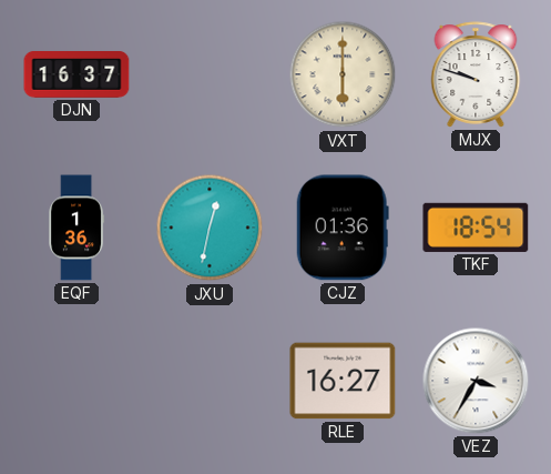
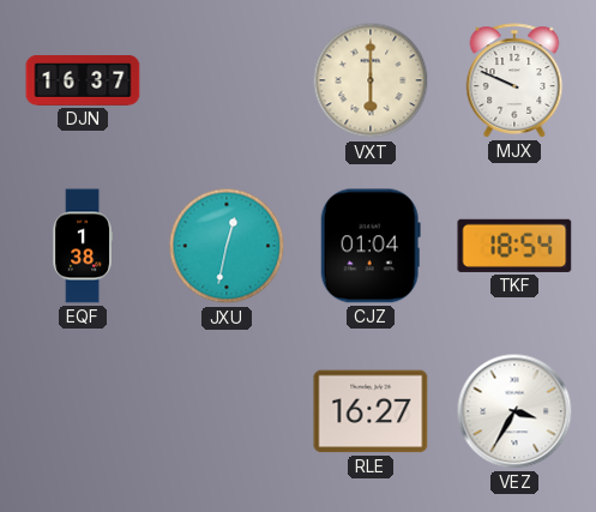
MJX: 9:48 -> 9:49 (514, 80)
EQF: 1:36 -> 1:38 (82, 246)
CJZ: 01:36 -> 01:04 (371, 246)
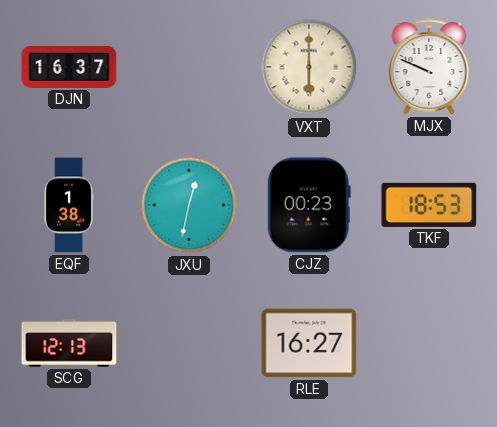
CJZ: 01:04 -> 00:23 (309, 205)
TKF: 18:54 -> 18:53 (429, 205)
SCG: none -> 12:13 (69, 343)
VEZ: 3:35 -> none (514, 411)
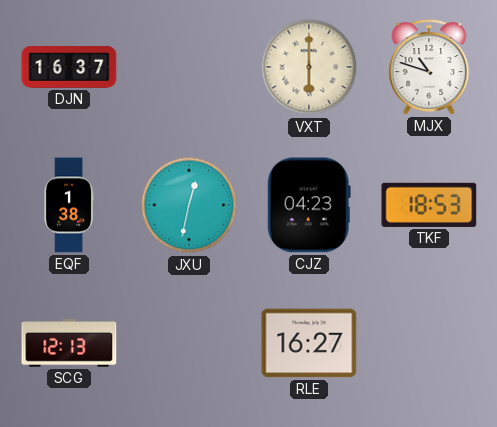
MJX: 9:49 -> 10:48 (429, 67)
CJZ: 00:23 -> 04:23 (309, 205)
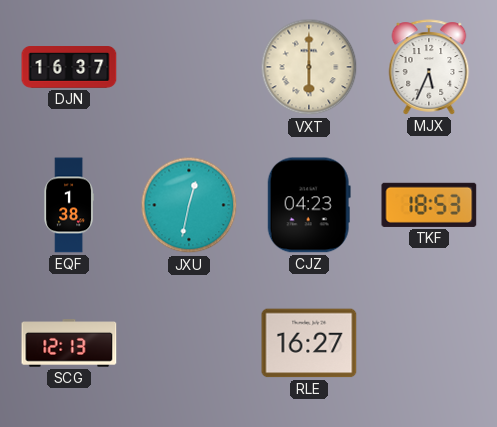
MJX: 10:48 -> 5:34 (429, 67)
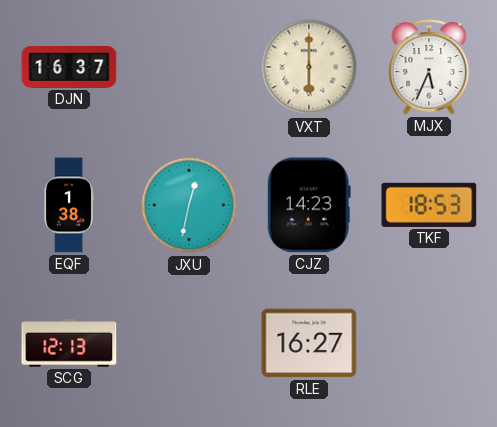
CJZ: 04:23 -> 14:23 (309, 205)
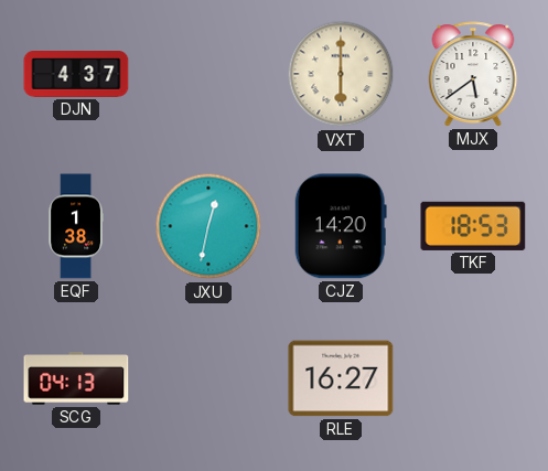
DJN: 16:37 -> 4:37 (76, 75)
MJX: 5:34 -> 5:39 (473, 74)
CJZ: 14:23 -> 14:20 (341, 226)
SCG: 12:13 -> 04:13 (76, 378)
